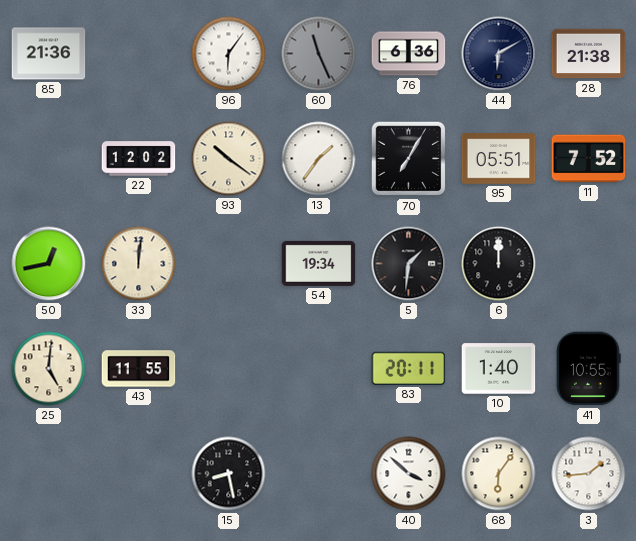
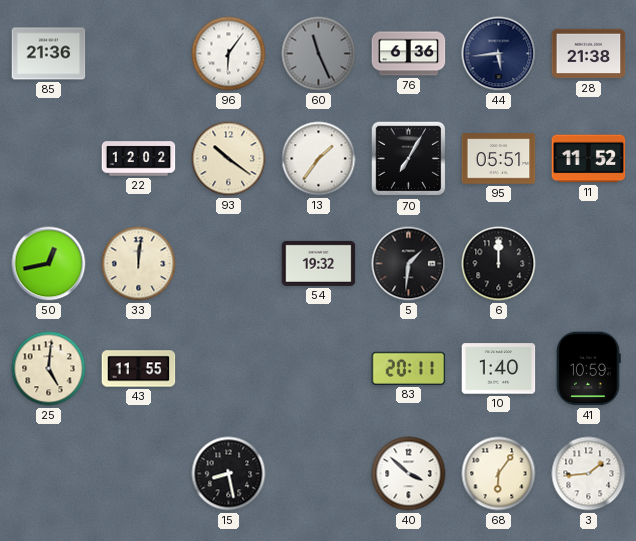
44: 6:10 -> 5:44 (499, 54)
11: 7:52 -> 11:52 (589, 159)
54: 19:34 -> 19:32 (319, 263)
41: 10:55 -> 10:59 (589, 369)
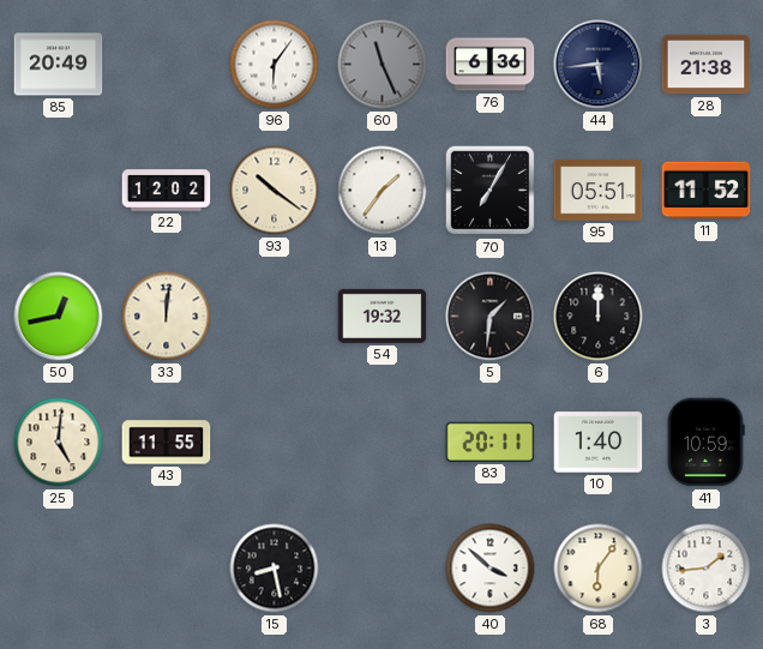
85: 21:36 -> 20:49 (59, 65)
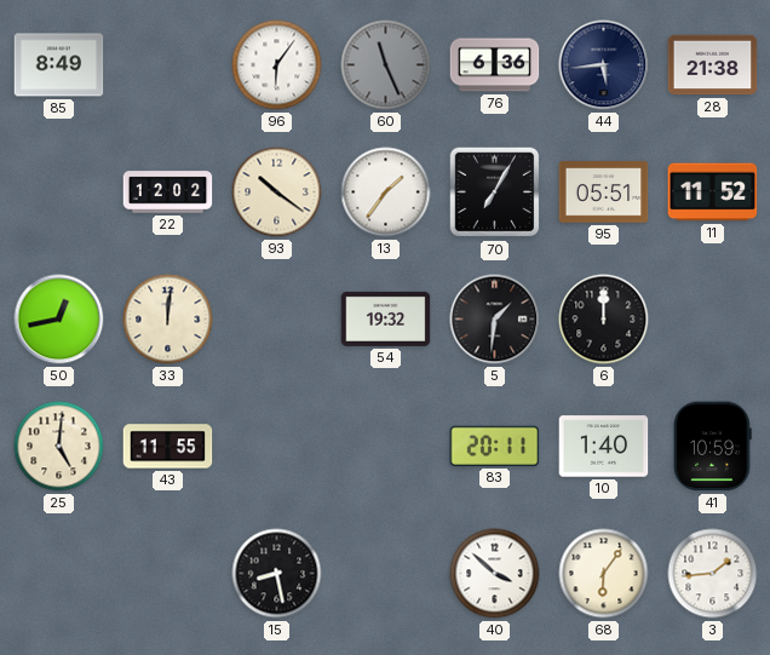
85: 20:49 -> 8:49 (59, 65)
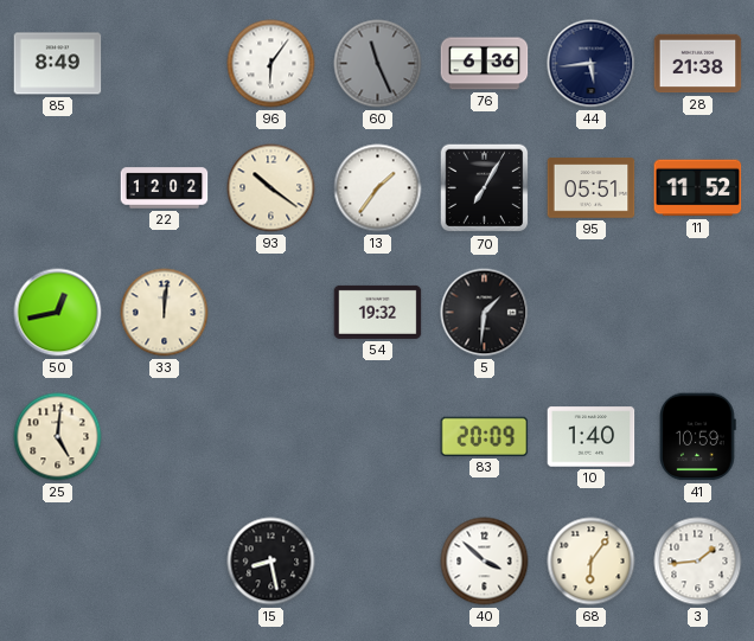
6: 12:00 -> none (604, 320)
43: 11:55 -> none (168, 447)
83: 20:11 -> 20:09 (485, 436)
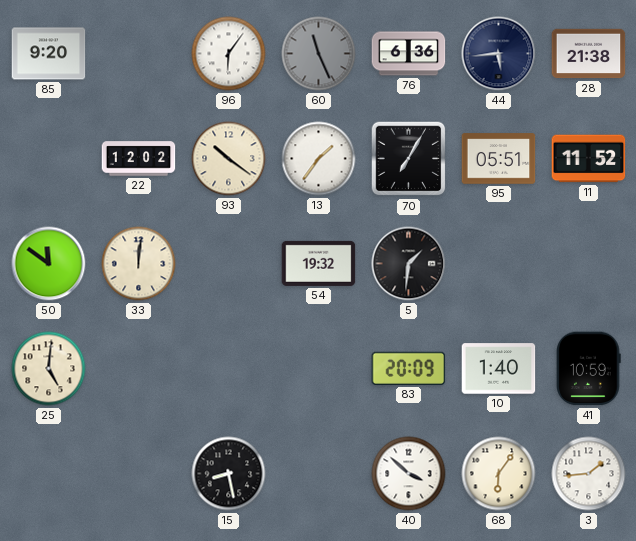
85: 8:49 -> 9:20 (49, 54)
50: 12:43 -> 11:51 (49, 264)
